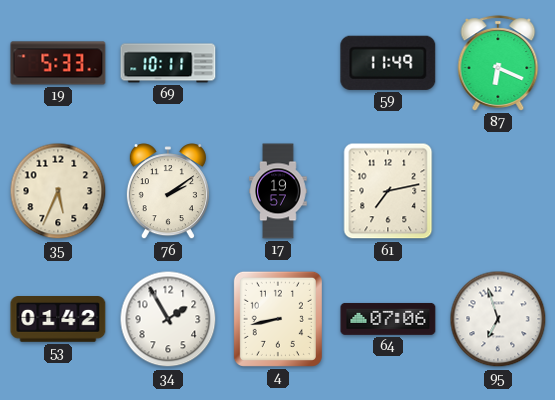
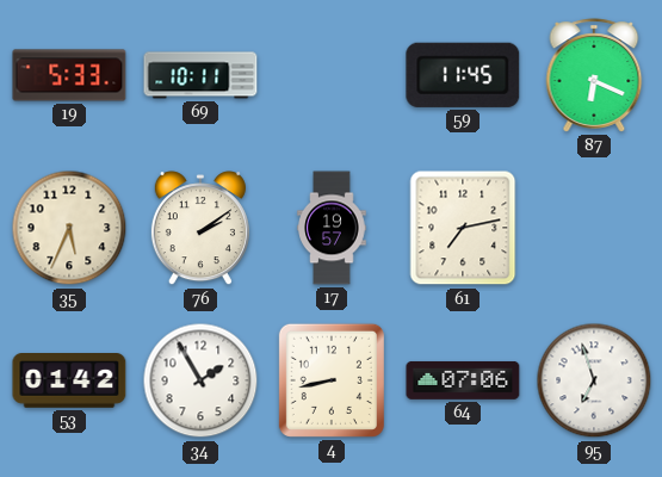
59: 11:49 -> 11:45 (463, 75)
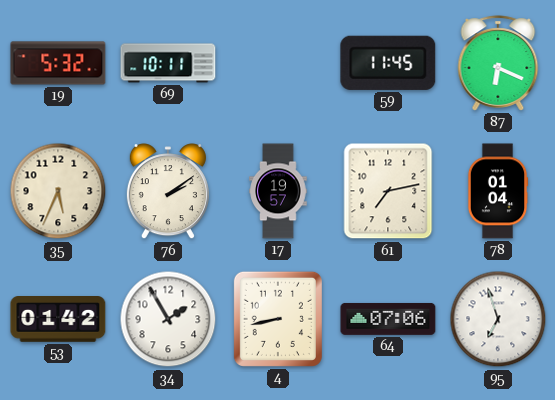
19: 5:33 -> 5:32 (58, 63)
78: none -> 01:04 (498, 191)
